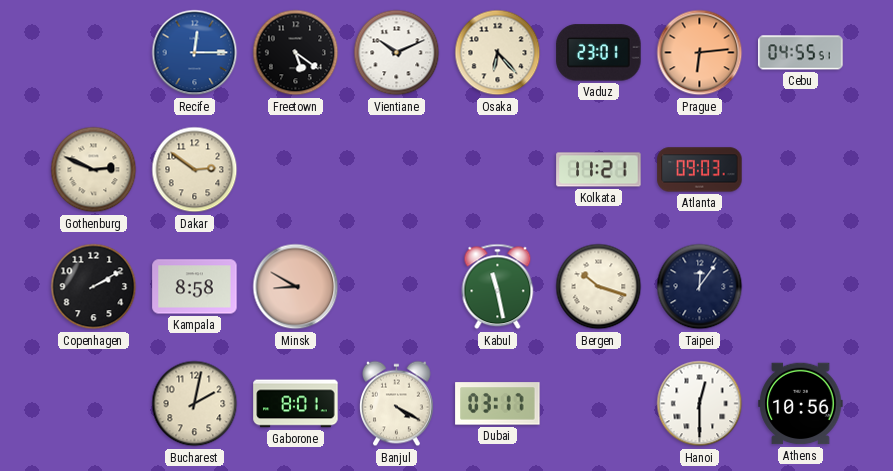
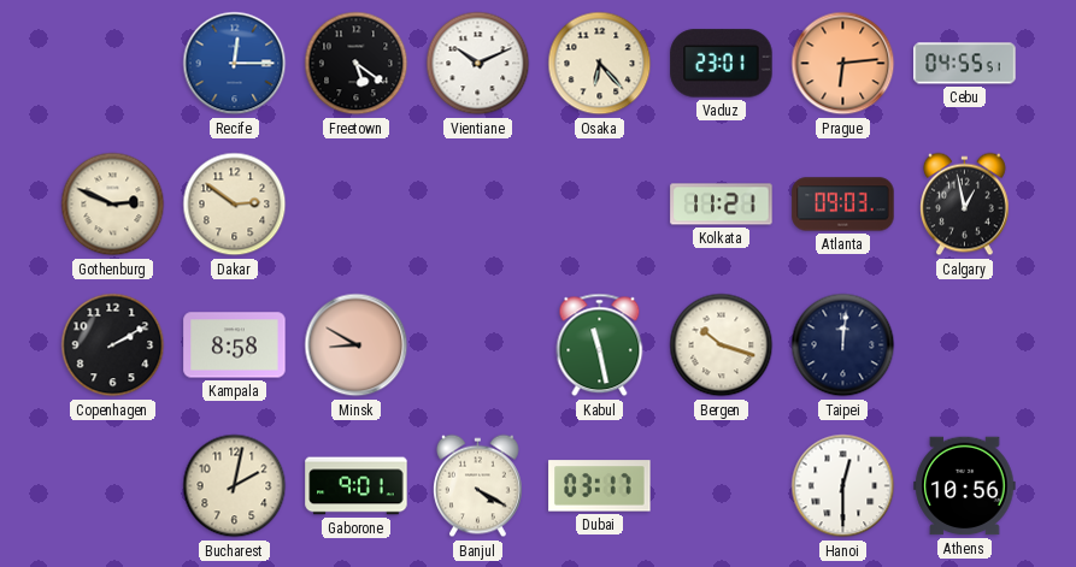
Calgary: none -> 12:58 (965, 205)
Taipei: 12:06 -> 12:01 (843, 345)
Gaborone: 8:01 -> 9:01 (357, 486)
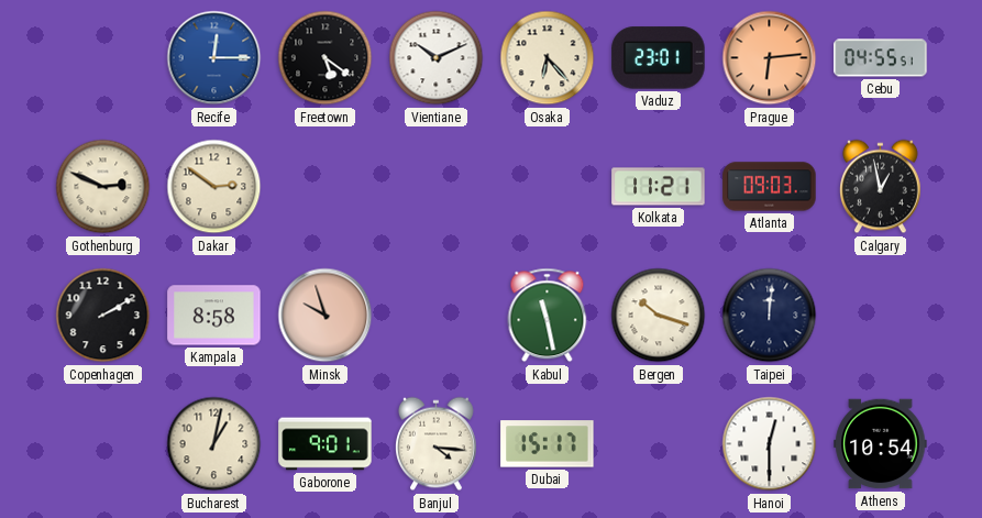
Minsk: 8:50 -> 9:57 (326, 316)
Bucharest: 2:02 -> 1:02 (214, 444)
Banjul: 4:20 -> 4:16 (437, 444)
Dubai: 03:17 -> 15:17 (548, 444)
Athens: 10:56 -> 10:54 (881, 444)
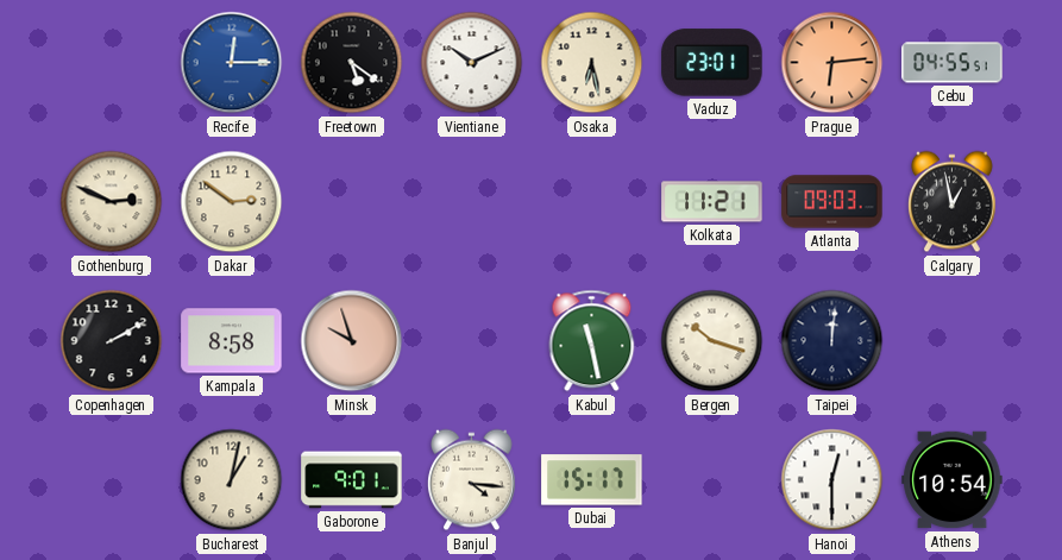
Osaka: 6:23 -> 6:28 (592, 63)
